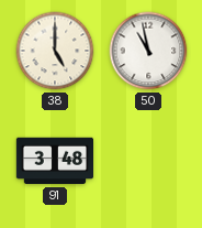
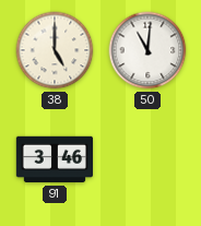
50: 10:58 -> 11:01 (147, 50)
91: 3:48 -> 3:46 (54, 159)
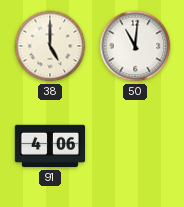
91: 3:46 -> 4:06 (49, 146)
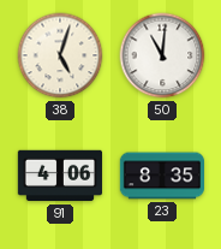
38: 5:00 -> 5:03 (60, 55)
23: none -> 8:35 (161, 176)
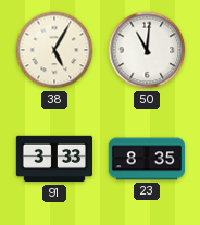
38: 5:03 -> 5:05 (54, 50)
91: 4:06 -> 3:33 (53, 159)
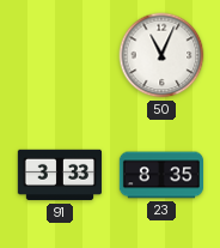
38: 5:05 -> none (54, 50)
50: 11:01 -> 11:04 (161, 55)
